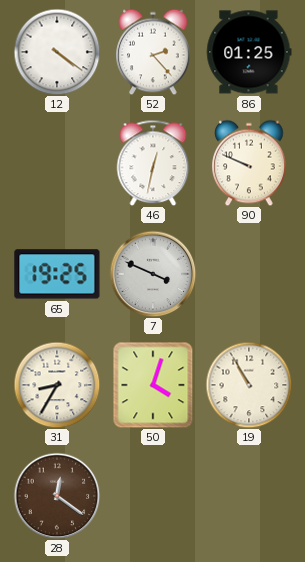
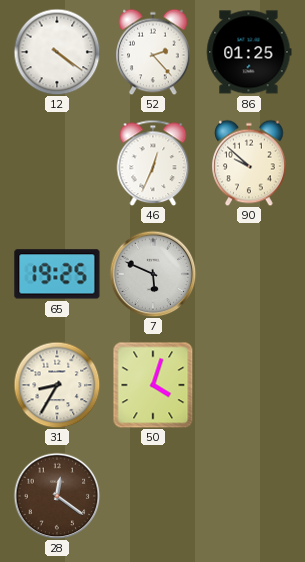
46: 12:32 -> 12:34 (153, 163)
90: 9:49 -> 9:52 (249, 163)
7: 3:49 -> 5:49 (153, 274)
19: 10:55 -> none (249, 385)
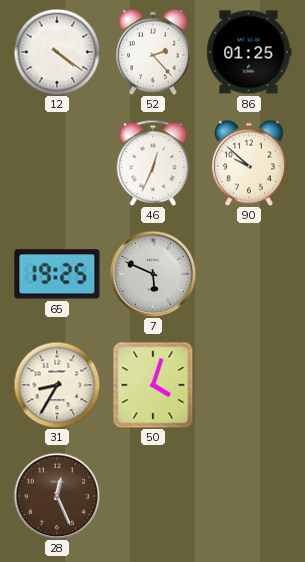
28: 12:21 -> 12:26 (57, 496)
